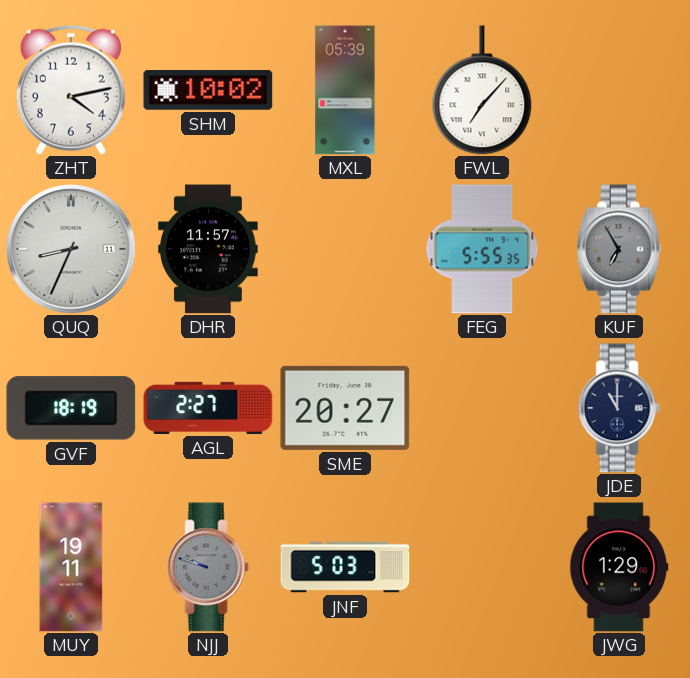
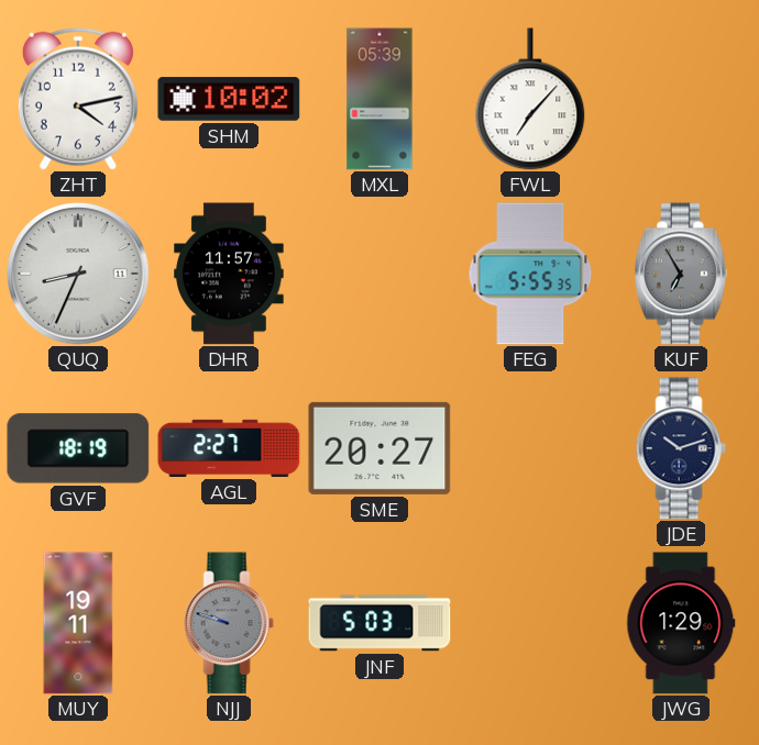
JDE: 11:00 -> 10:12 (681, 448)
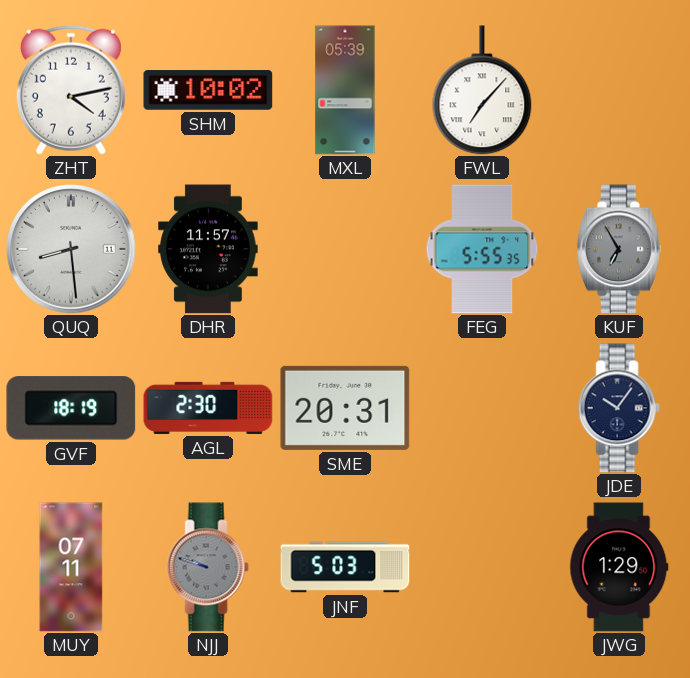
QUQ: 8:34 -> 8:29 (71, 249)
AGL: 2:27 -> 2:30 (208, 408)
SME: 20:27 -> 20:31 (345, 408)
JDE: 10:12 -> 10:06 (619, 408)
MUY: 19:11 -> 07:11 (71, 567)
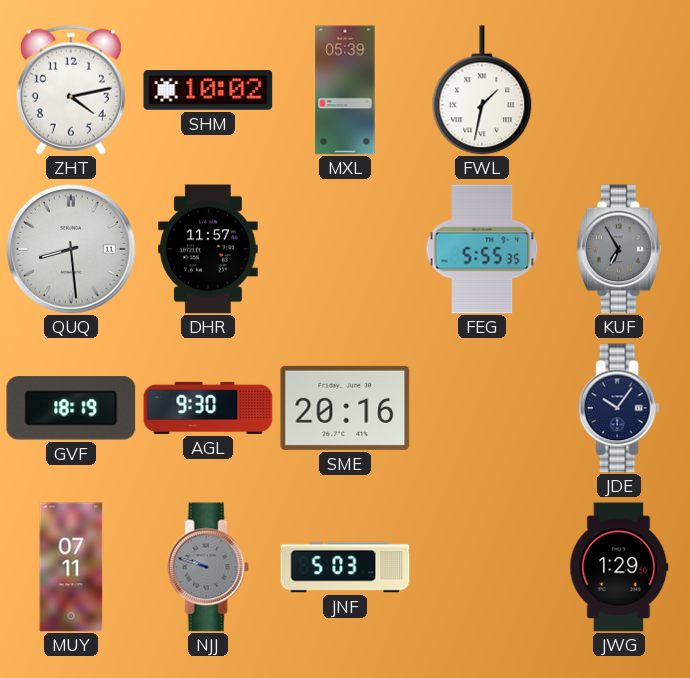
FWL: 7:07 -> 1:32 (482, 90)
AGL: 2:30 -> 9:30 (208, 408)
SME: 20:31 -> 20:16 (345, 408)
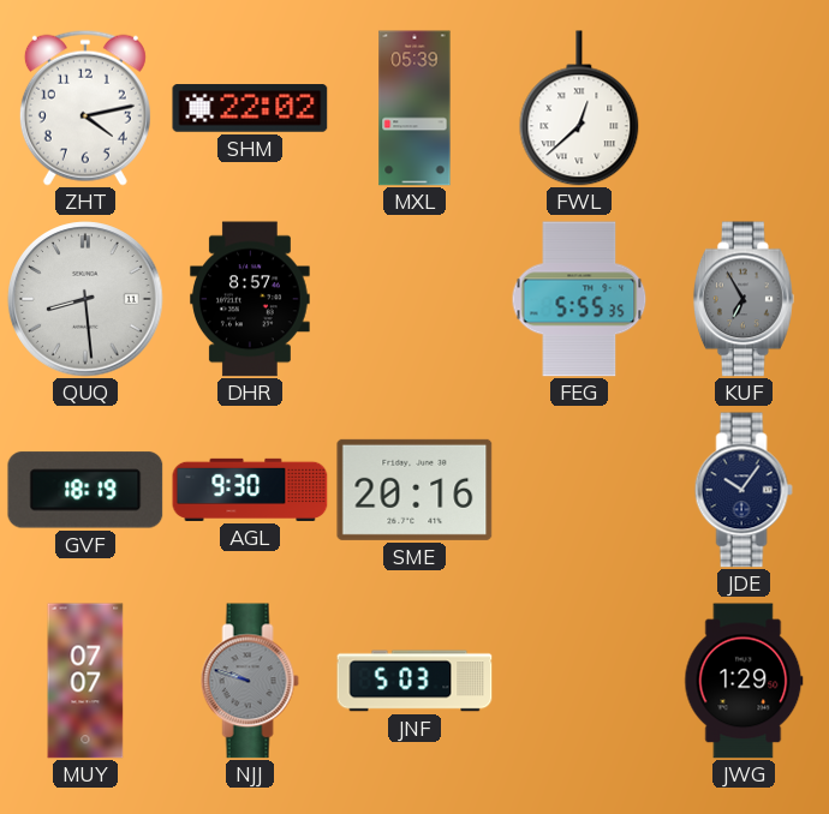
SHM: 10:02 -> 22:02 (250, 108)
FWL: 1:32 -> 12:38 (579, 108)
DHR: 11:57 -> 8:57 (250, 299)
MUY: 07:11 -> 07:07 (85, 681)
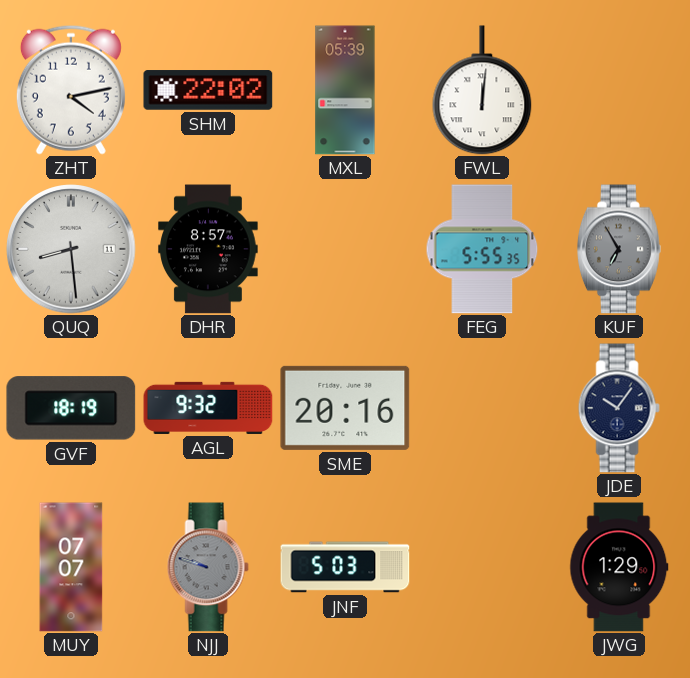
FWL: 12:38 -> 12:01 (482, 90)
AGL: 9:30 -> 9:32 (208, 408)
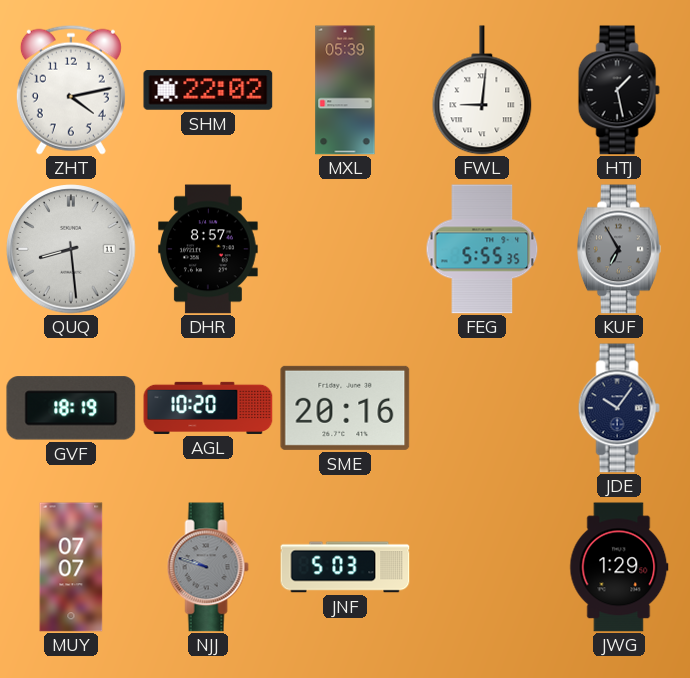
FWL: 12:01 -> 9:01 (482, 90)
HTJ: none -> 1:28 (619, 90)
AGL: 9:32 -> 10:20 (208, 408)
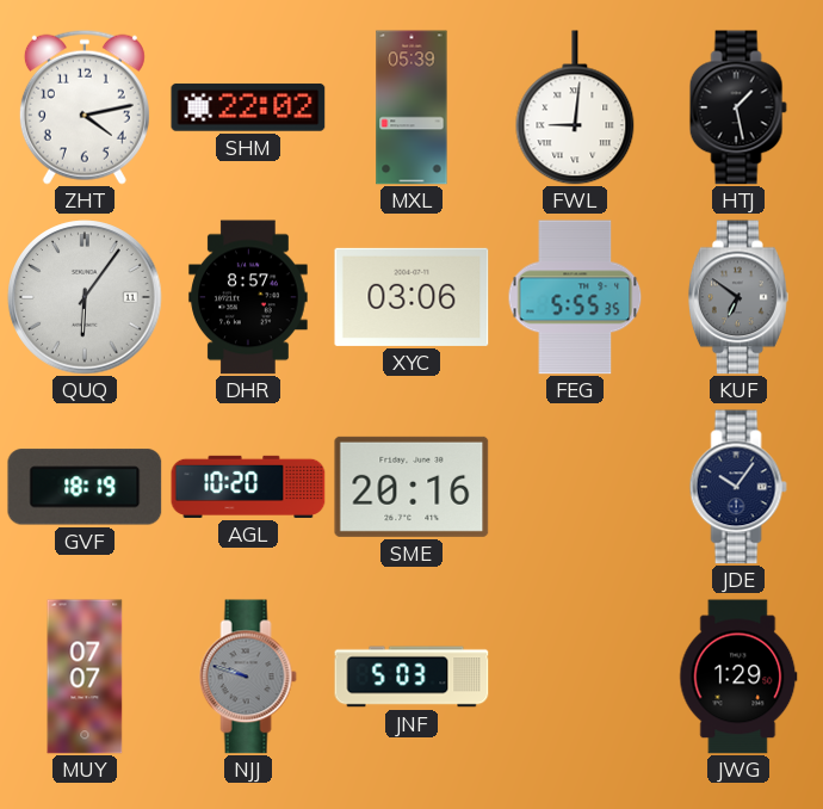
QUQ: 8:29 -> 6:06 (85, 297)
XYC: none -> 03:06 (411, 297)
KUF: 6:55 -> 6:51 (738, 297)
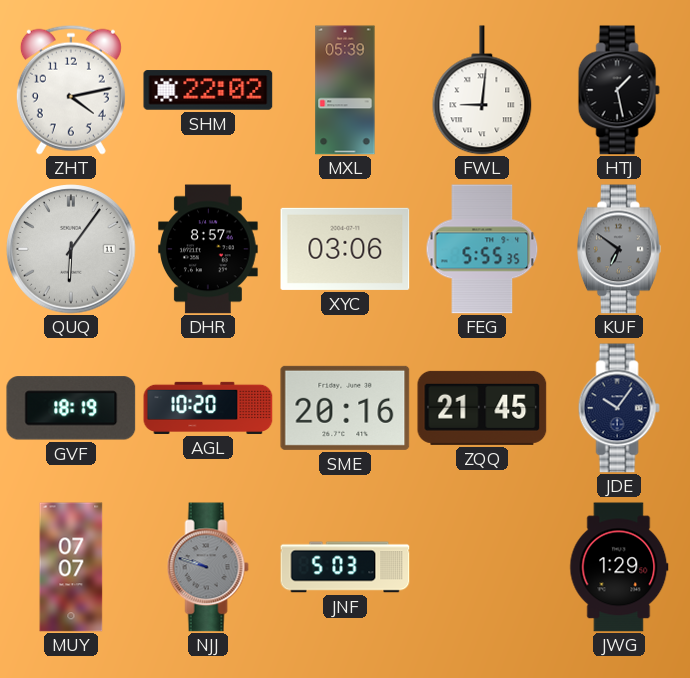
ZQQ: none -> 21:45 (482, 408)
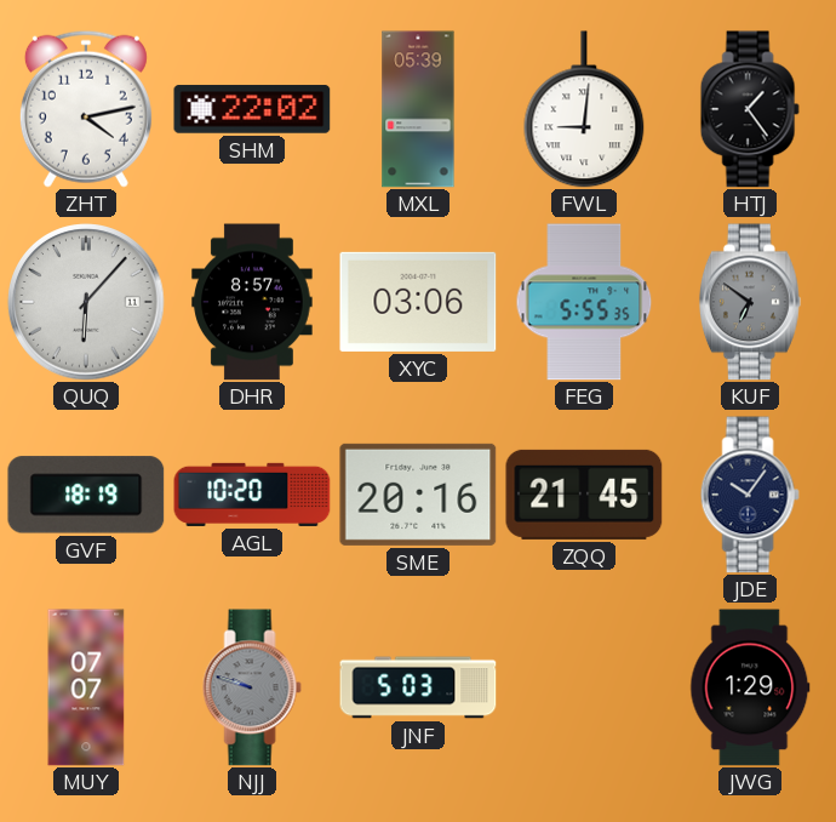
HTJ: 1:28 -> 1:24 (750, 109)
QUQ: 6:06 -> 6:07 (86, 302)
